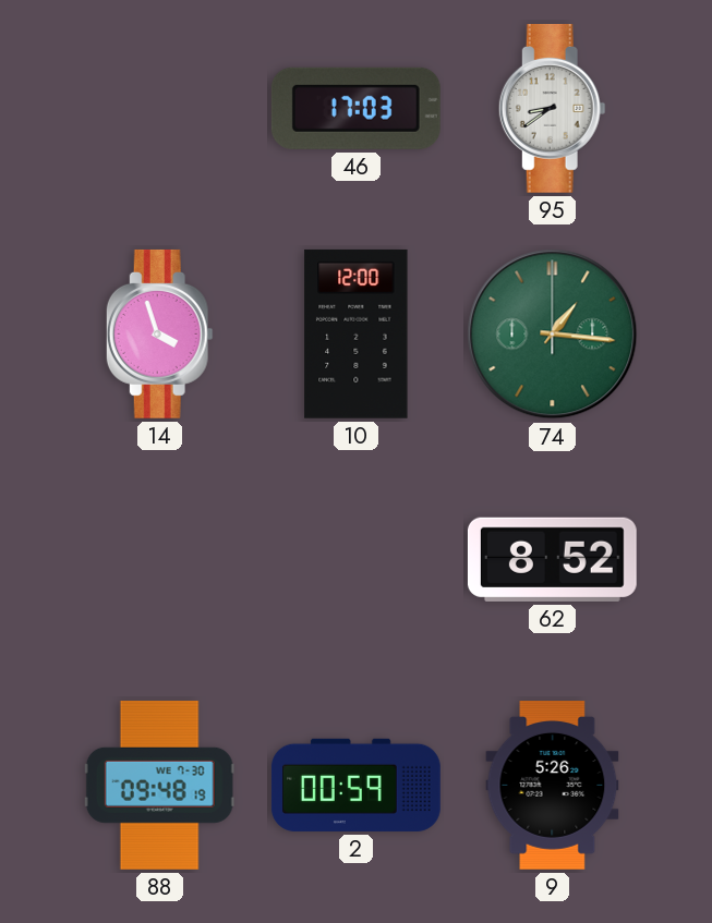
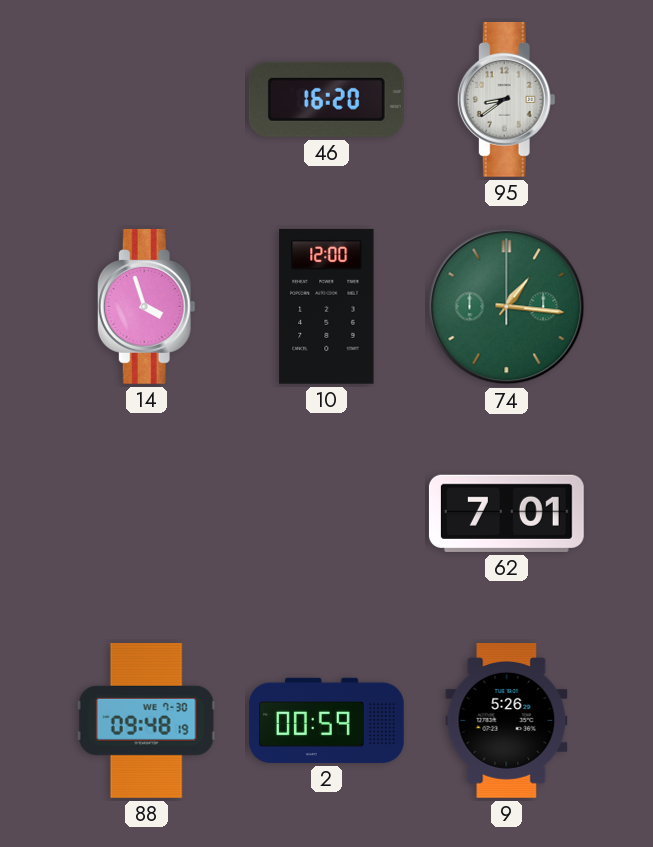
46: 17:03 -> 16:20 (326, 99)
62: 8:52 -> 7:01 (506, 513)
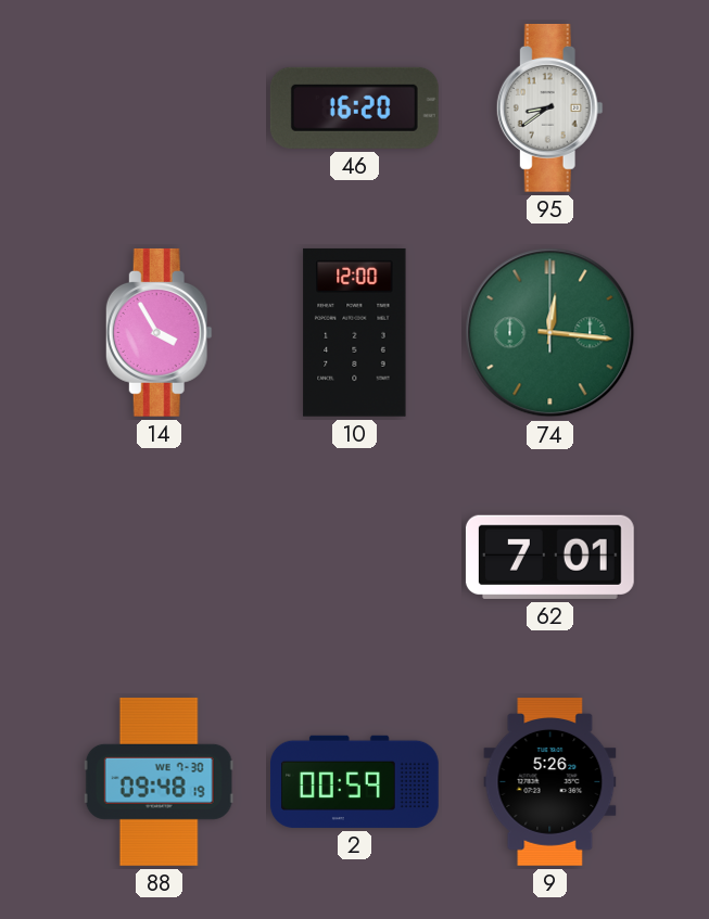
14: 3:57 -> 3:55 (159, 332)
74: 1:16 -> 12:16 (550, 333)
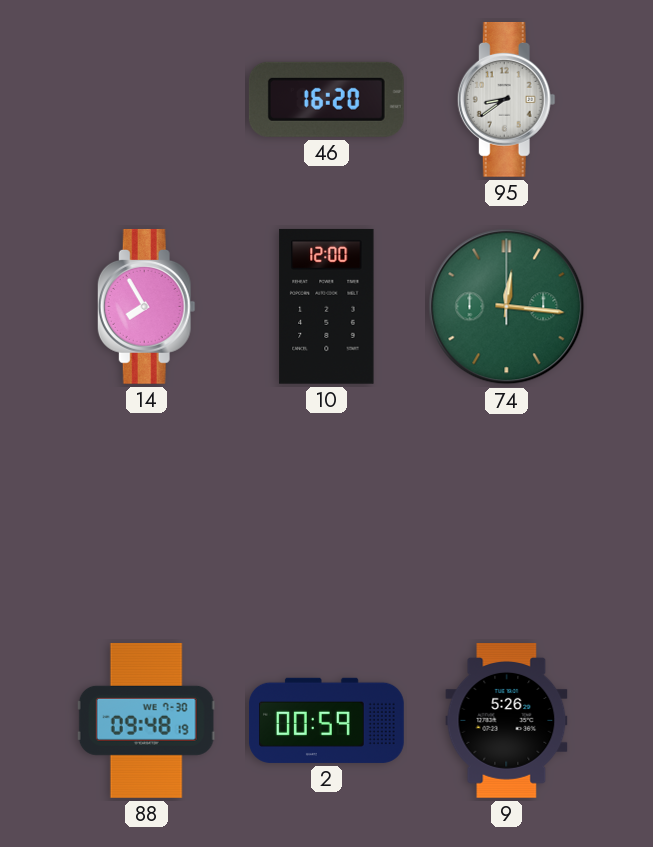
14: 3:55 -> 7:55 (146, 306)
62: 7:01 -> none (549, 557)
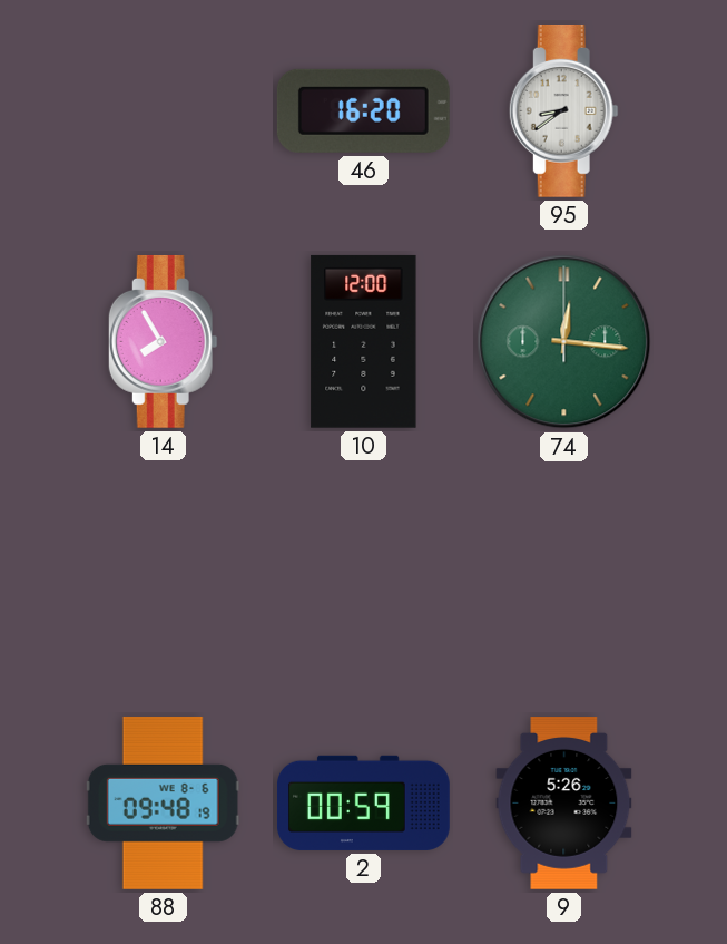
88 date: WE 7-30 -> WE 8-6 (163, 802)
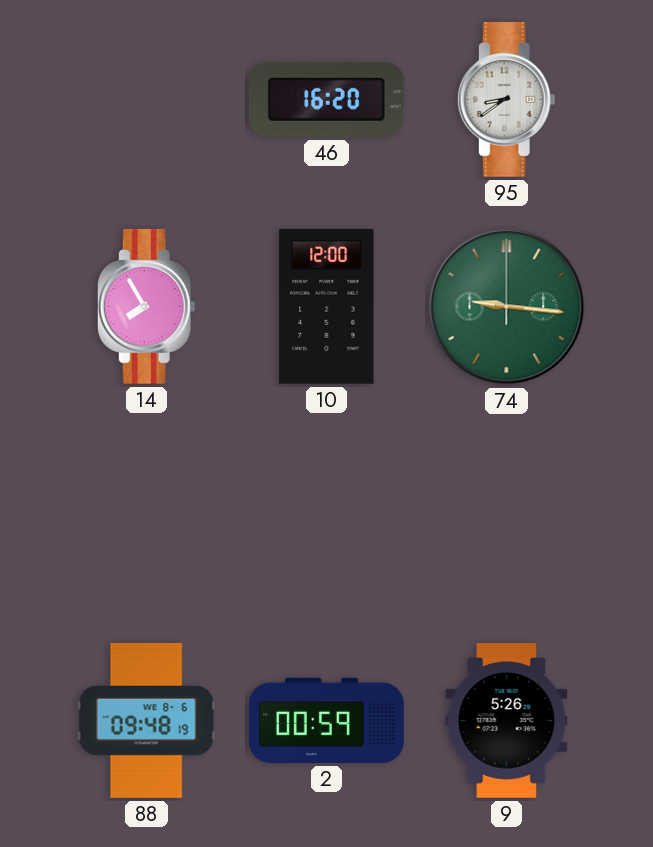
74: 12:16 -> 9:16 (507, 307)
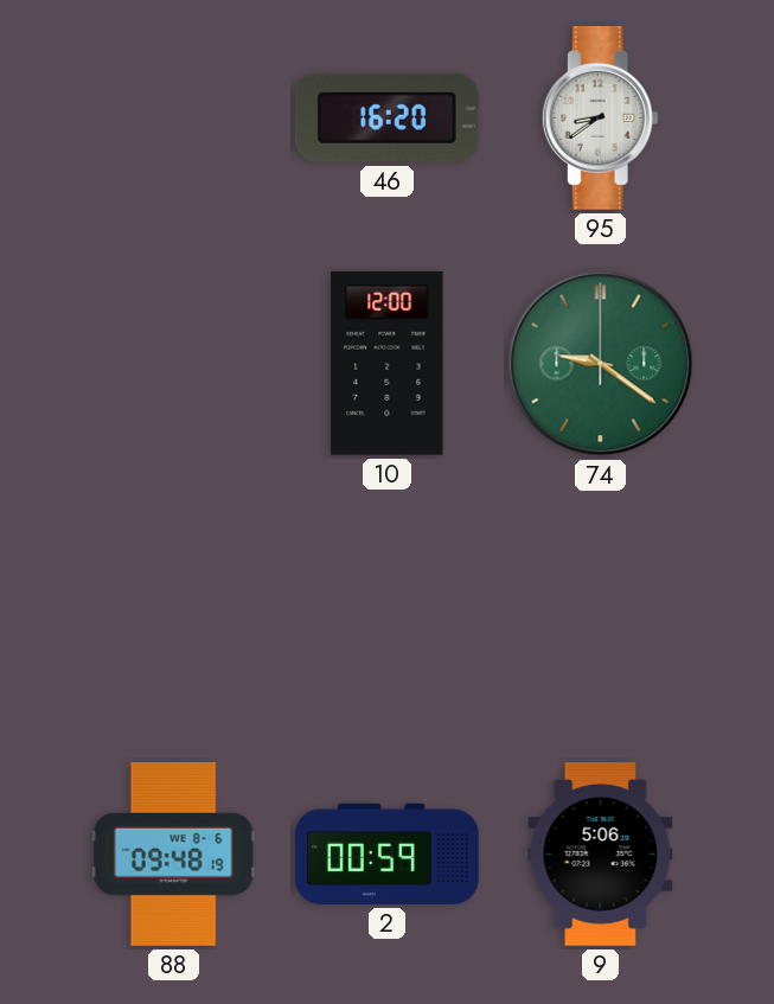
14: 7:55 -> none (146, 306)
74: 9:16 -> 9:21 (601, 364)
9: 5:26 -> 5:06 (601, 855)
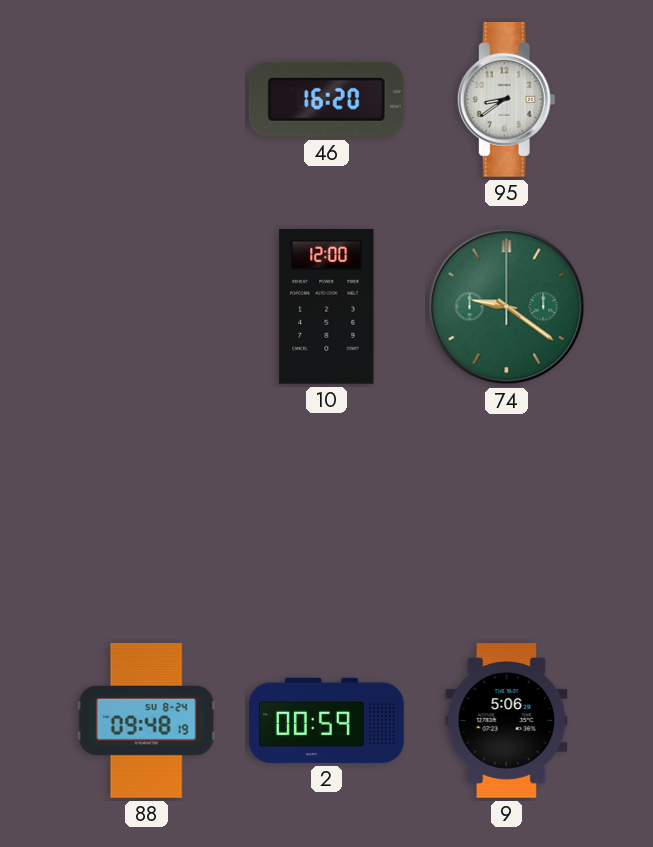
88 date: WE 8-6 -> SU 8-24 (146, 720)
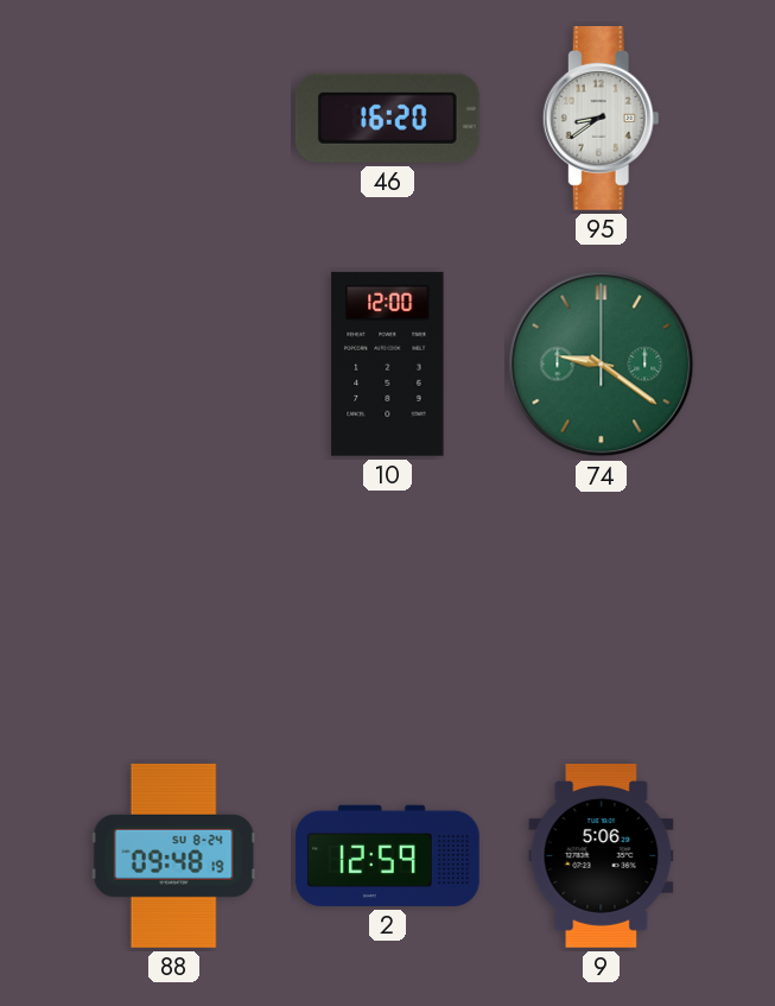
2: 00:59 -> 12:59 (387, 855)
